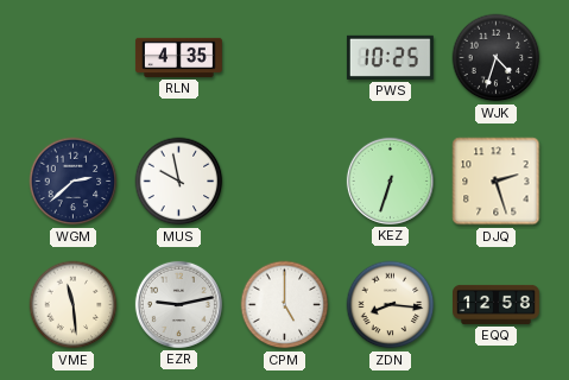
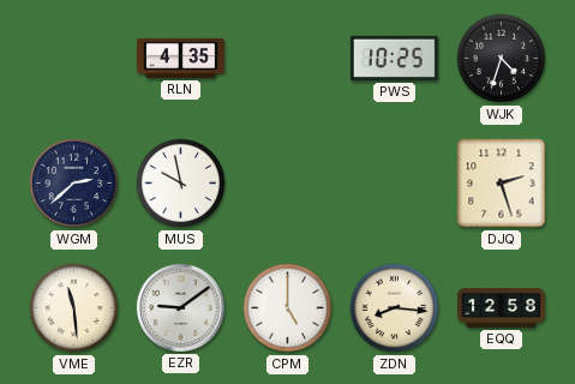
KEZ: 6:33 -> none (390, 180)
EZR: 9:13 -> 9:09 (180, 307)
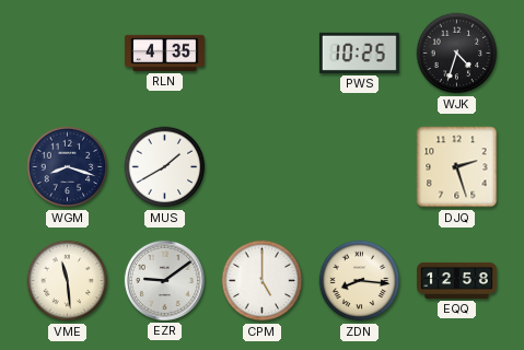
WGM: 2:38 -> 8:18 (68, 167)
MUS: 9:58 -> 1:40 (165, 167)
